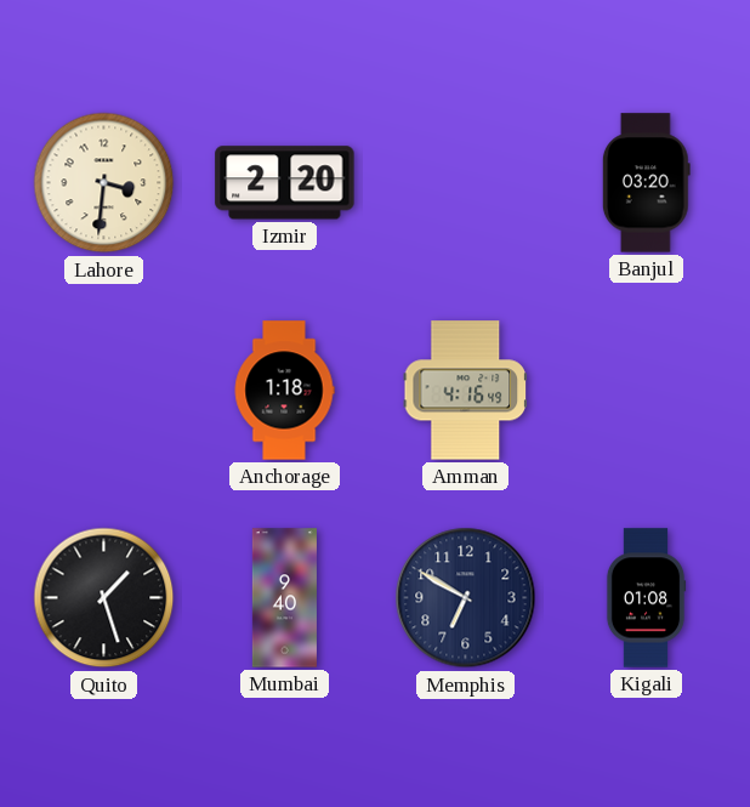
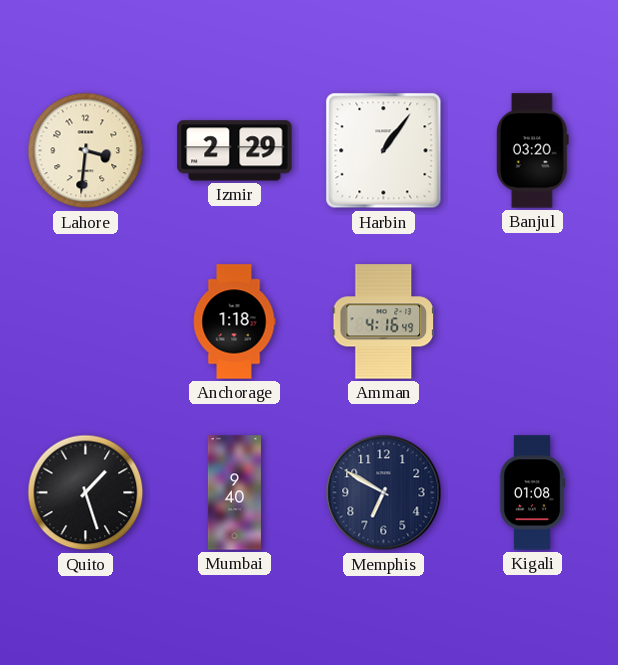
Izmir: 2:20 -> 2:29 (235, 151)
Harbin: none -> 1:06 (384, 151)
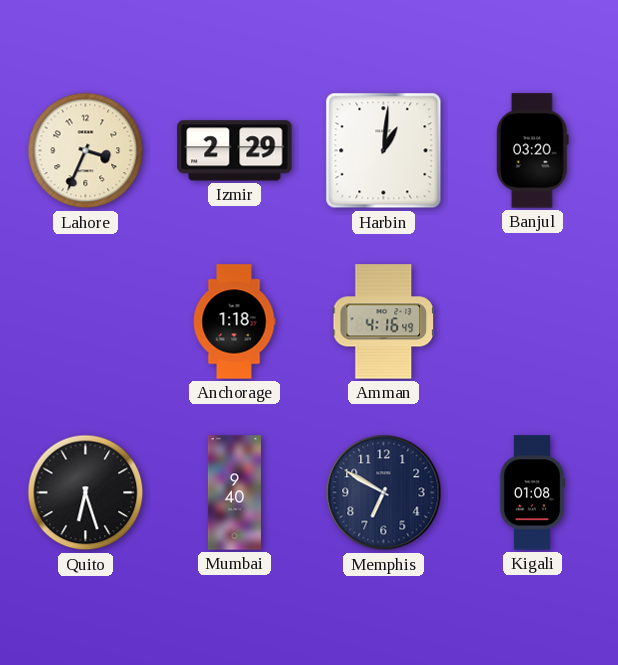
Lahore: 3:31 -> 3:34 (86, 151)
Harbin: 1:06 -> 1:01 (384, 151)
Quito: 1:27 -> 6:27 (86, 493)
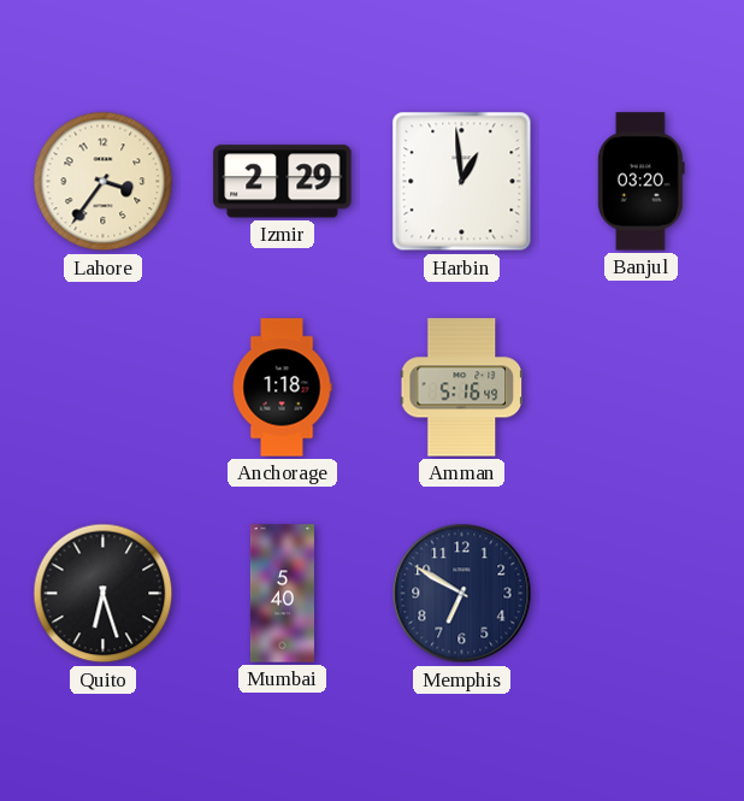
Lahore: 3:34 -> 3:36 (104, 182)
Harbin: 1:01 -> 12:59 (462, 182)
Amman: 4:16 -> 5:16 (461, 388)
Mumbai: 9:40 -> 5:40 (282, 594)
Kigali: 01:08 -> none (532, 493)
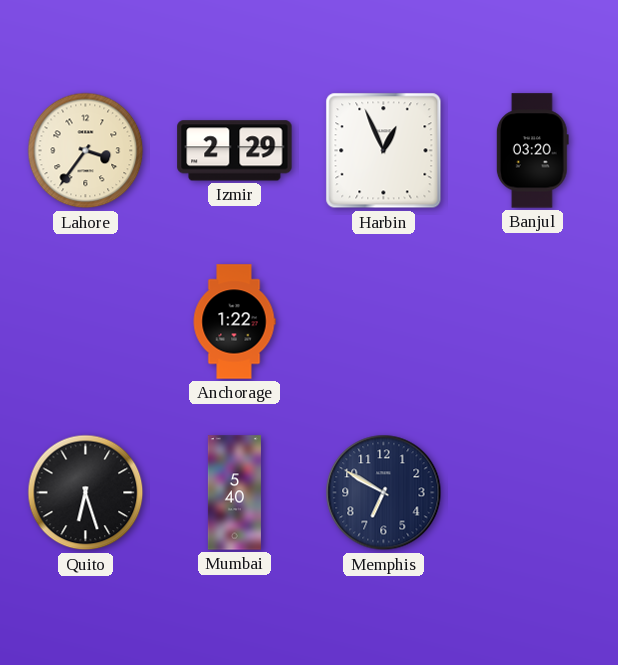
Harbin: 12:59 -> 12:56 (384, 151)
Anchorage: 1:18 -> 1:22 (234, 322)
Amman: 5:16 -> none (461, 388)
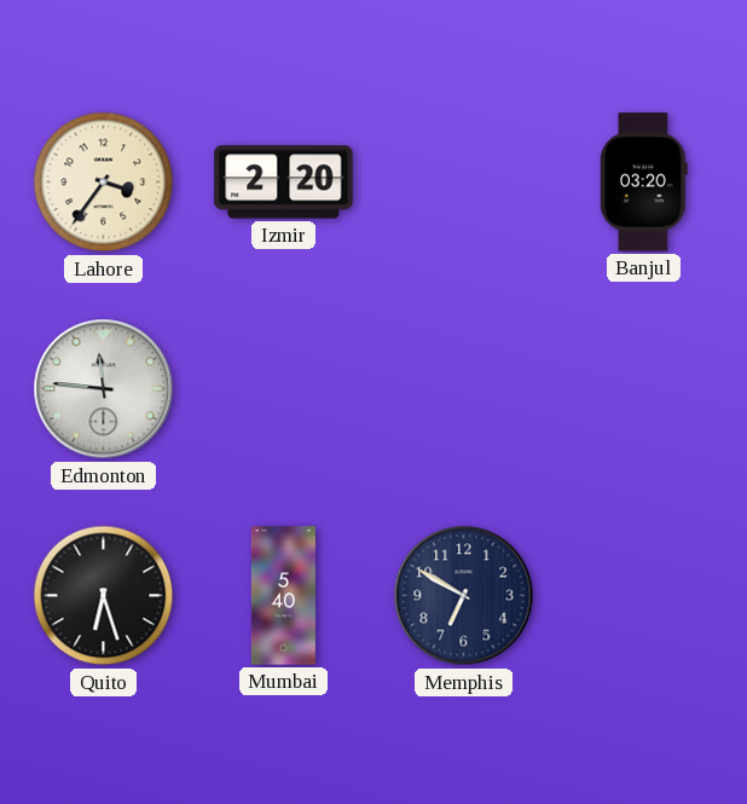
Izmir: 2:29 -> 2:20 (284, 183)
Harbin: 12:56 -> none (384, 151)
Edmonton: none -> 11:46 (104, 389)
Anchorage: 1:22 -> none (234, 322)
